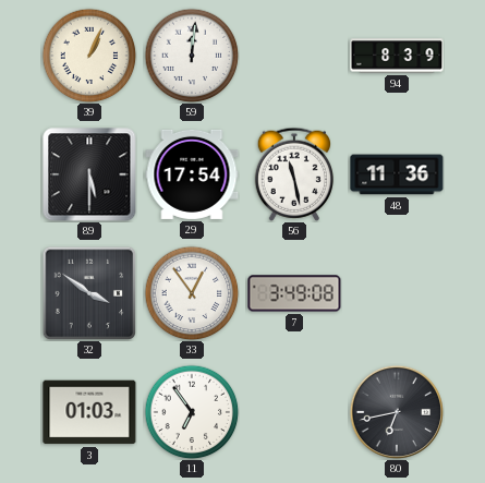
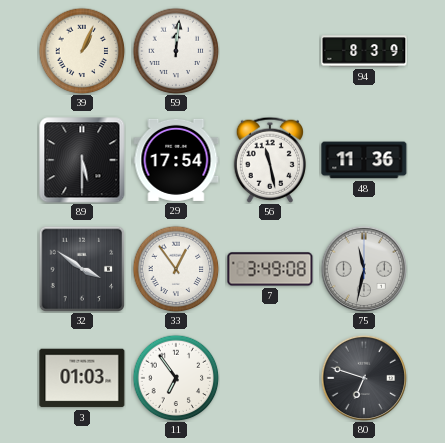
75: none -> 11:32 (364, 269)
80: 6:43 -> 6:48 (364, 378)
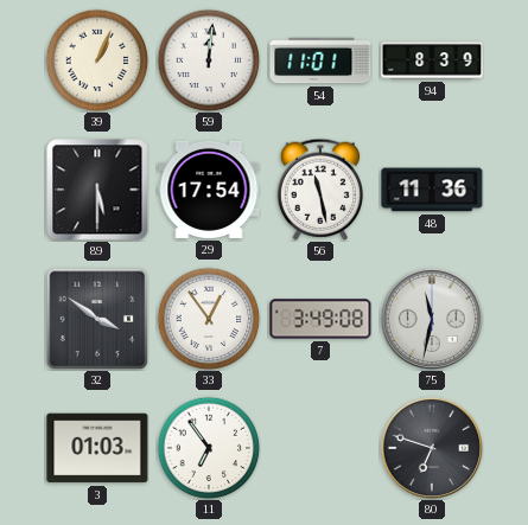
54: none -> 11:01 (320, 60)
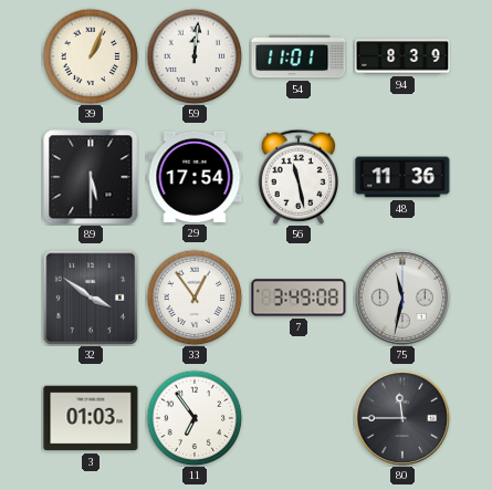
80: 6:48 -> 11:45 (402, 418)
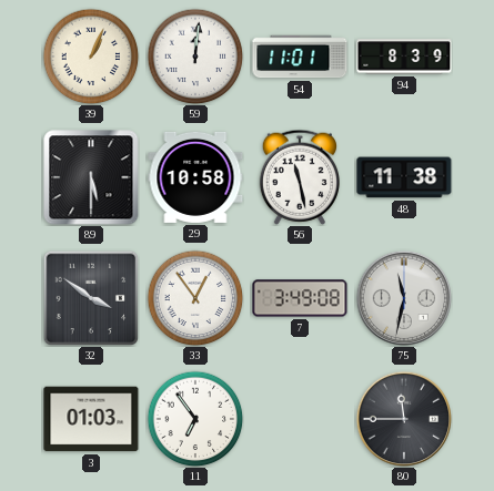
29: 17:54 -> 10:58 (195, 177)
48: 11:36 -> 11:38 (404, 177)
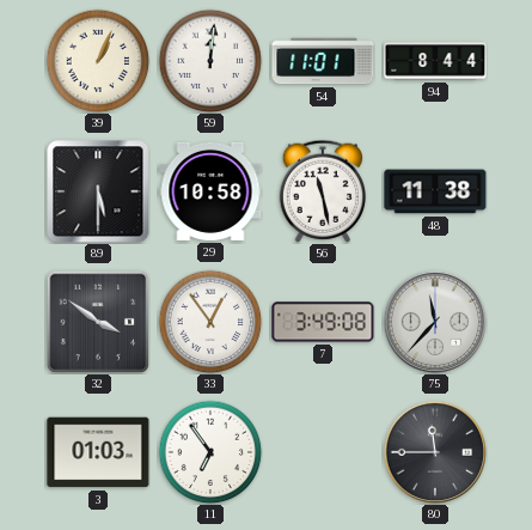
94: 8:39 -> 8:44 (435, 61)
75: 11:32 -> 11:37 (435, 322)
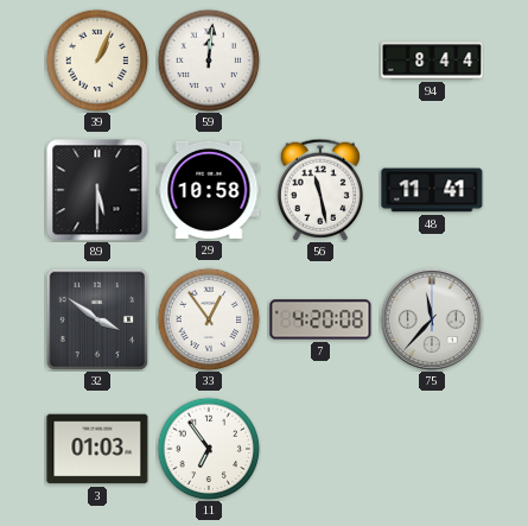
54: 11:01 -> none (323, 61)
48: 11:38 -> 11:41 (432, 190)
7: 3:49 -> 4:20 (320, 319)
80: 11:45 -> none (435, 452)
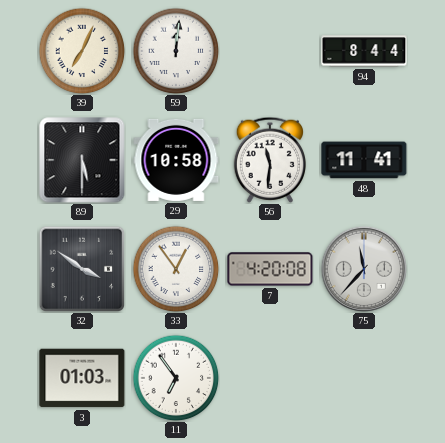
39: 1:04 -> 7:04 (82, 51)
56: 11:28 -> 11:31 (269, 160)
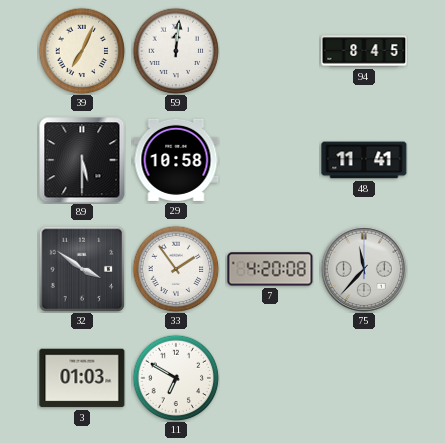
94: 8:44 -> 8:45 (364, 51)
56: 11:31 -> none (269, 160)
33: 12:54 -> 1:54 (176, 269)
11: 6:54 -> 6:50 (176, 378)
